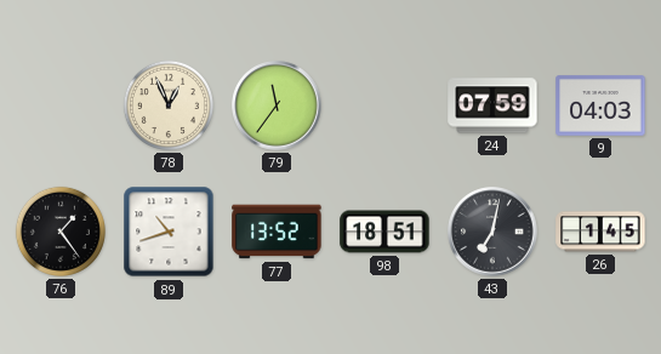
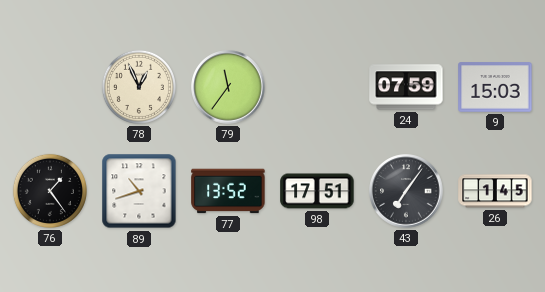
9: 04:03 -> 15:03 (495, 87)
98: 18:51 -> 17:51 (317, 191)
43: 7:02 -> 7:06 (406, 191)
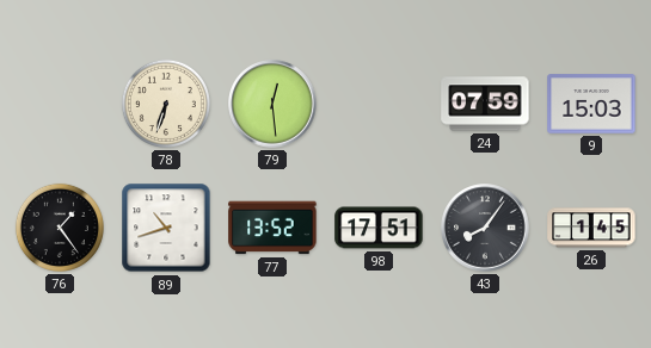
78: 12:56 -> 6:33 (166, 104)
79: 11:36 -> 12:29 (272, 104)
43: 7:06 -> 8:06 (485, 228)
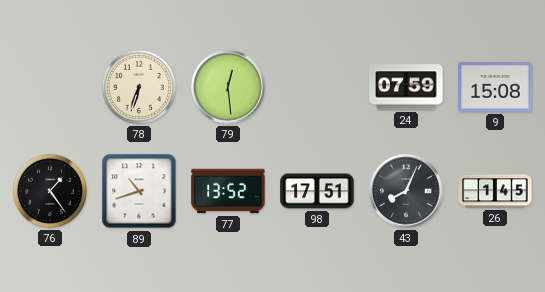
9: 15:03 -> 15:08 (495, 87)
43: 8:06 -> 8:04 (406, 191)
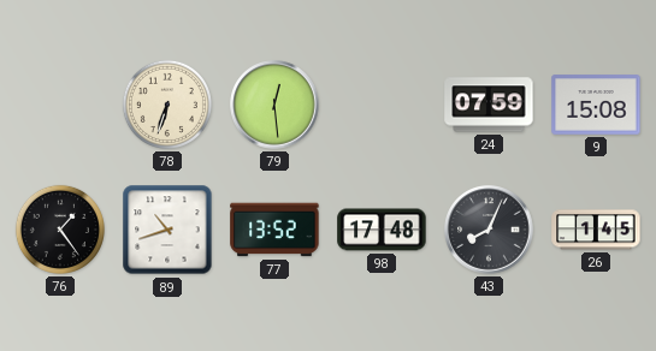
98: 17:51 -> 17:48 (382, 230)
